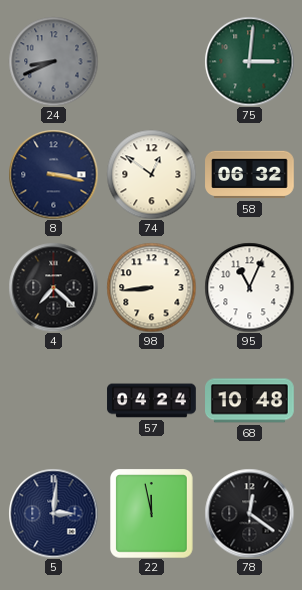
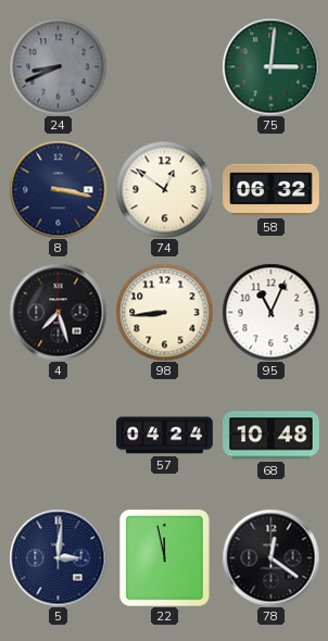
4: 7:22 -> 7:27 (58, 312)
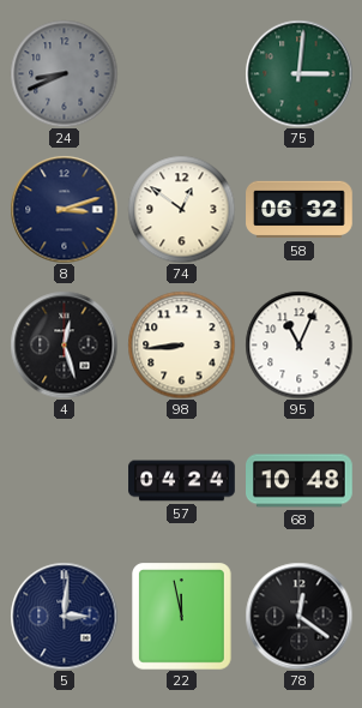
8: 3:17 -> 3:12 (64, 209)
4: 7:27 -> 12:27 (64, 344)
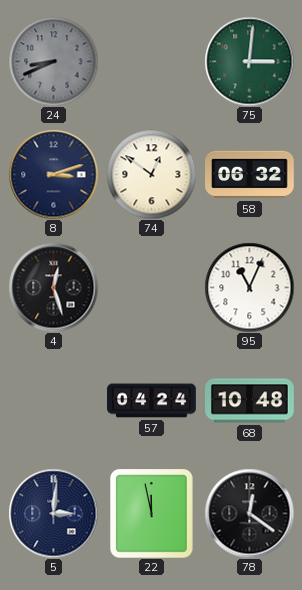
98: 8:44 -> none (181, 344)
